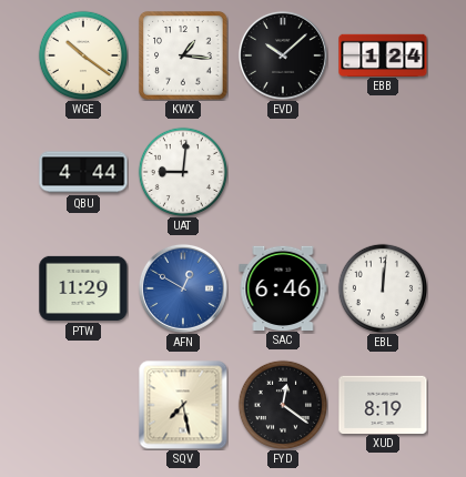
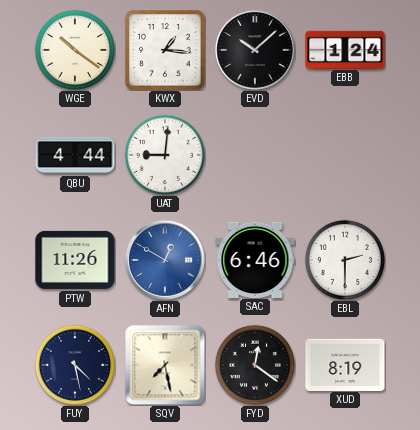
PTW: 11:29 -> 11:26 (75, 260)
EBL: 12:01 -> 2:30 (344, 259)
FUY: none -> 4:28 (74, 364)
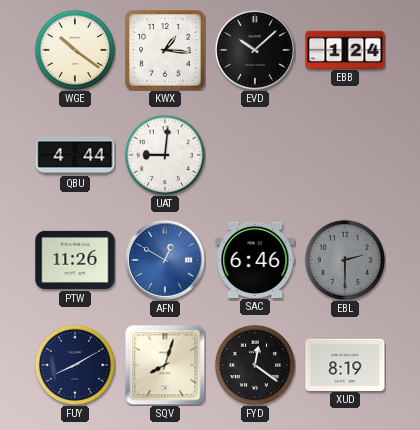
EBL dial: white -> grey (344, 259)
FUY: 4:28 -> 8:10 (74, 364)
SQV: 7:28 -> 8:03 (165, 365)
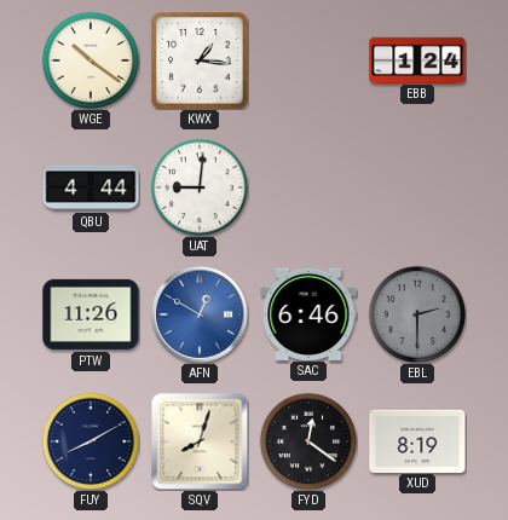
EVD: 10:08 -> none (255, 50)
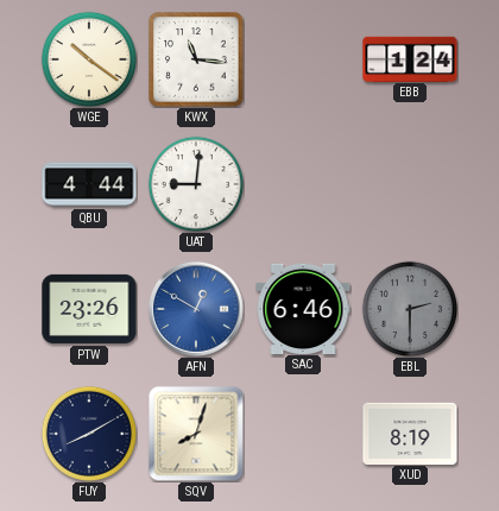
KWX: 1:16 -> 11:16 (196, 59)
PTW: 11:26 -> 23:26 (89, 309)
FYD: 12:21 -> none (307, 440)
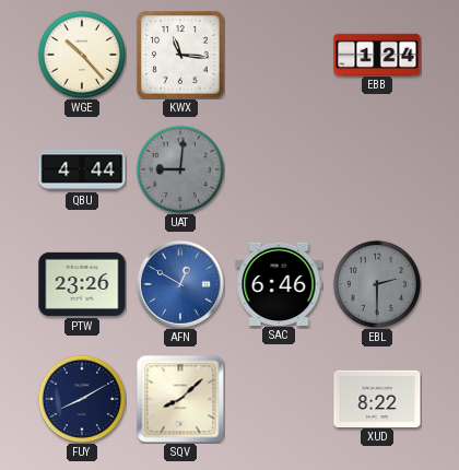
WGE: 10:21 -> 10:23 (81, 54)
UAT dial: white -> grey (179, 168)
SQV: 8:03 -> 8:08 (180, 399)
XUD: 8:19 -> 8:22 (377, 398)
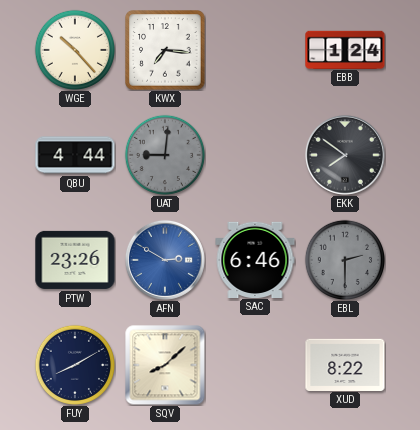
KWX: 11:16 -> 7:16 (165, 50)
EKK: none -> 7:51 (345, 155)
AFN: 12:50 -> 2:50 (165, 260)
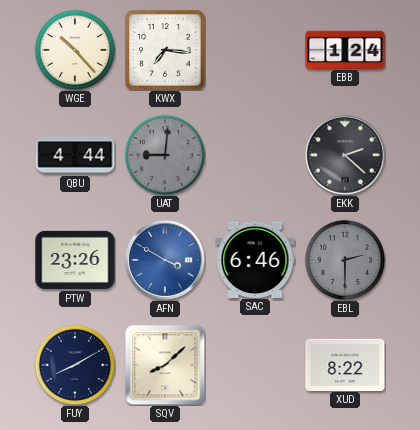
EKK: 7:51 -> 2:22 (345, 155)
AFN: 2:50 -> 3:50 (165, 260)
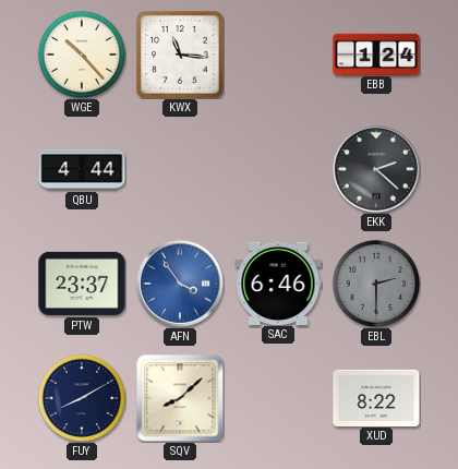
KWX: 7:16 -> 11:16 (180, 55)
UAT: 9:01 -> none (164, 154)
PTW: 23:26 -> 23:37 (82, 284)
AFN: 3:50 -> 3:54 (180, 284)
